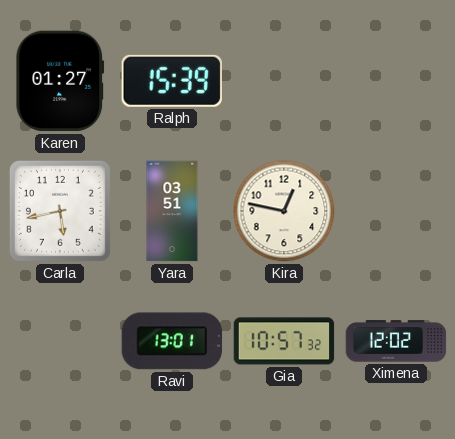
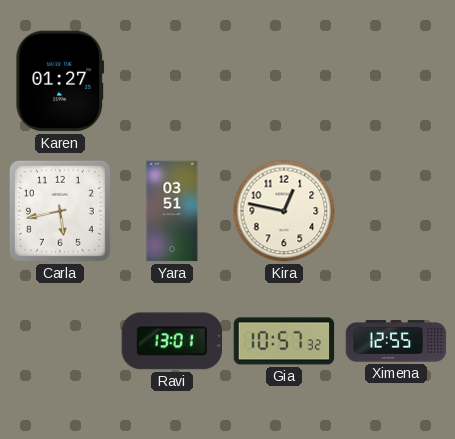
Ralph: 15:39 -> none (172, 81)
Ximena: 12:02 -> 12:55 (396, 341)
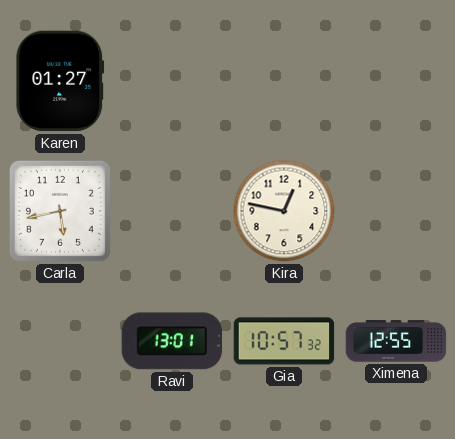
Yara: 03:51 -> none (172, 211)
